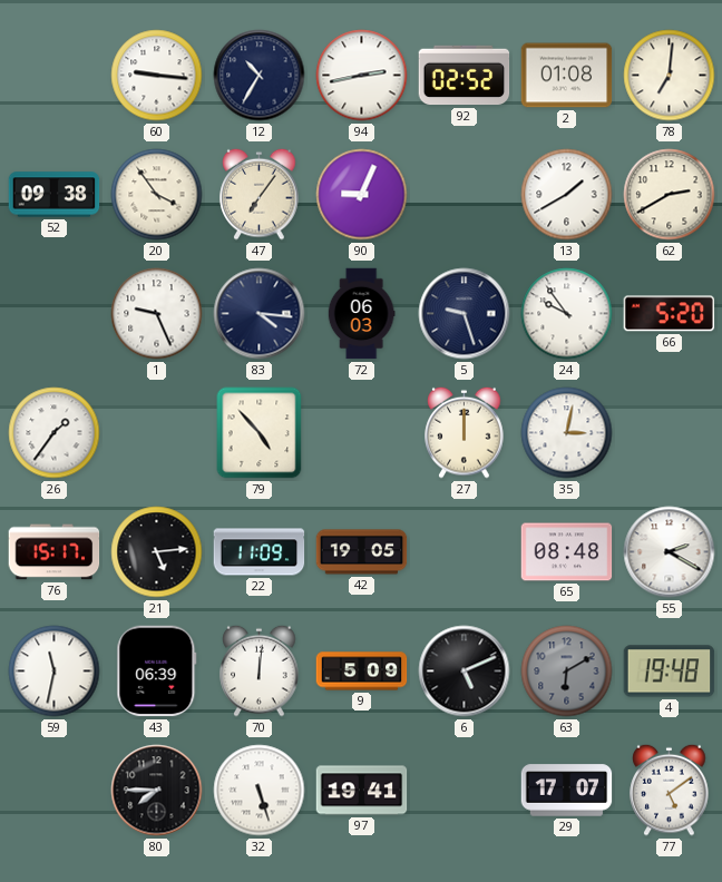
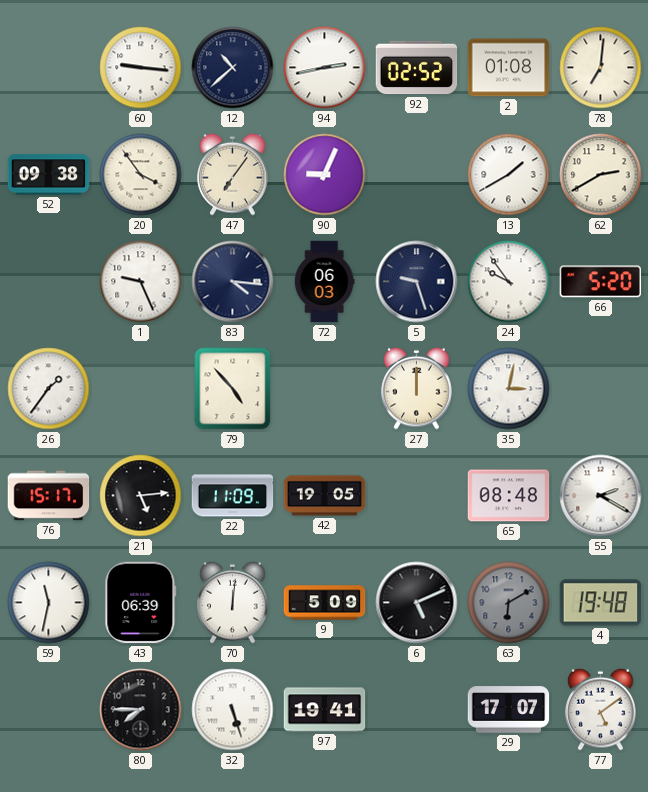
12: 10:35 -> 10:38 (233, 68)
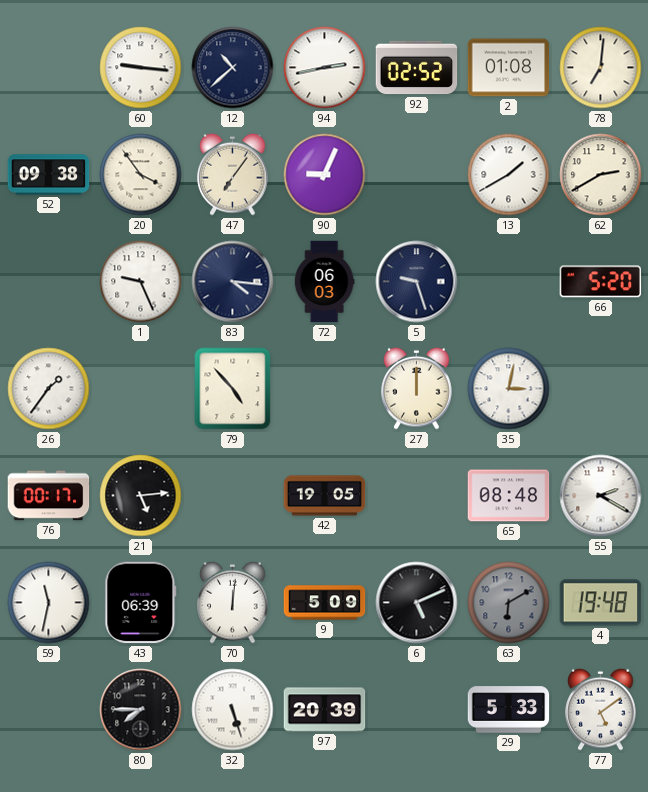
24: 9:54 -> none (509, 282)
76: 15:17 -> 00:17 (49, 496)
22: 11:09 -> none (233, 496)
97: 19:41 -> 20:39 (325, 710)
29: 17:07 -> 5:33 (509, 710)
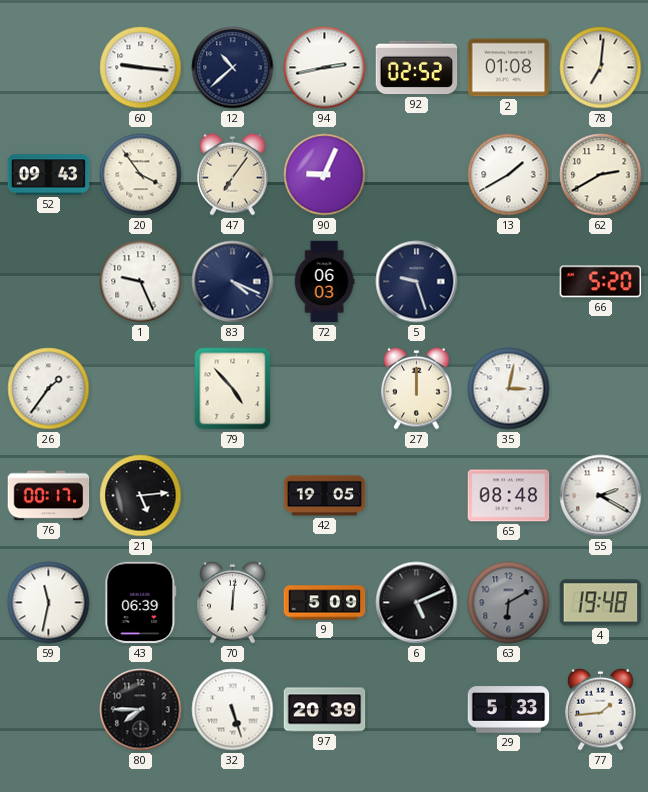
52: 09:38 -> 09:43 (49, 175)
83: 4:16 -> 4:19 (233, 282)
77: 5:09 -> 1:44 (601, 709)
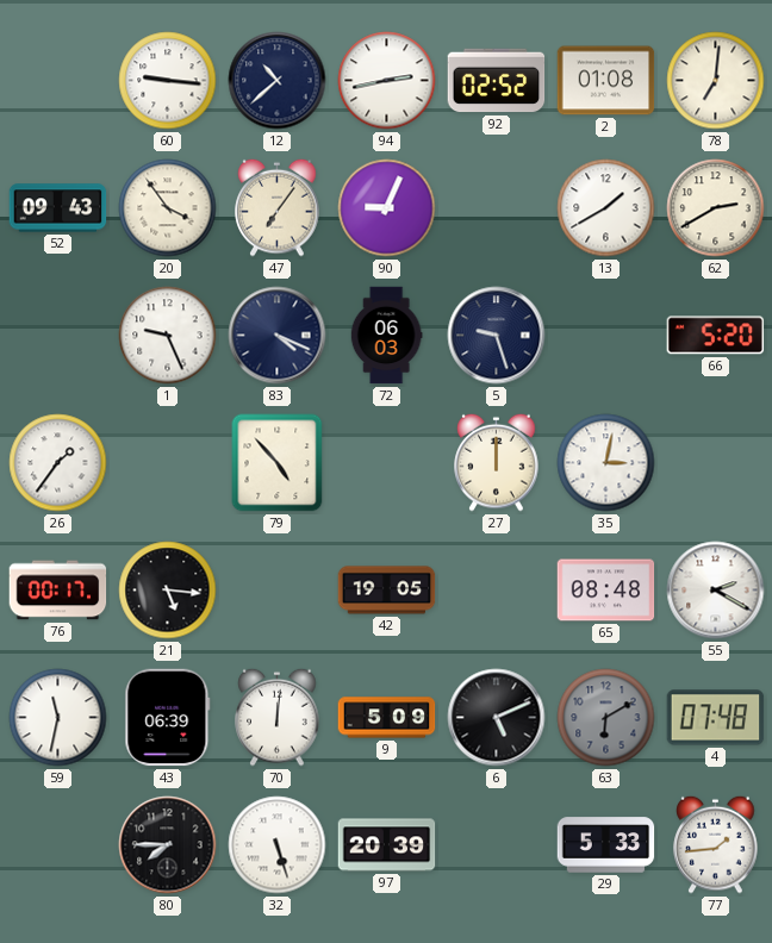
21: 5:14 -> 5:16 (168, 591)
4: 19:48 -> 07:48 (716, 718)
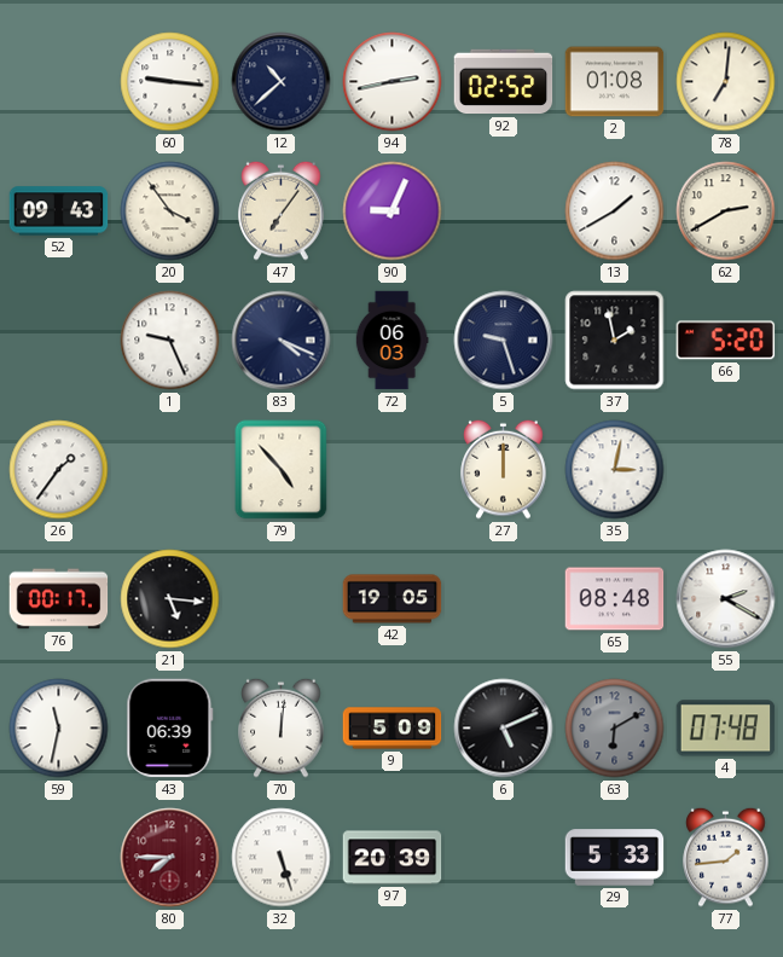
37: none -> 1:58 (615, 341)
80 dial: black -> burgundy (170, 858)
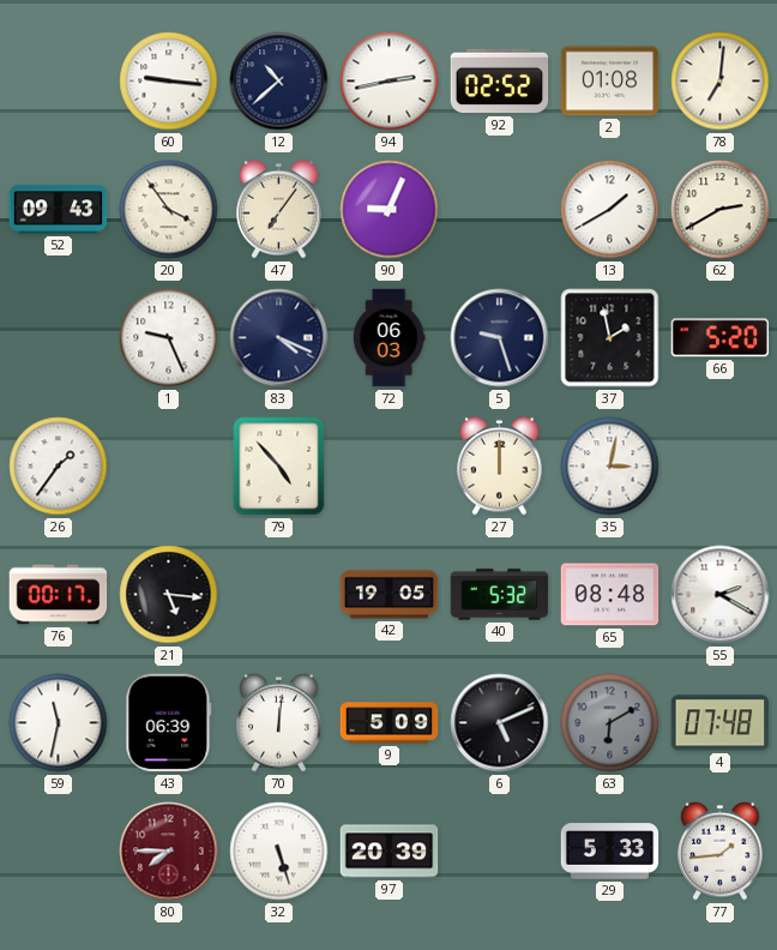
40: none -> 5:32 (500, 595)
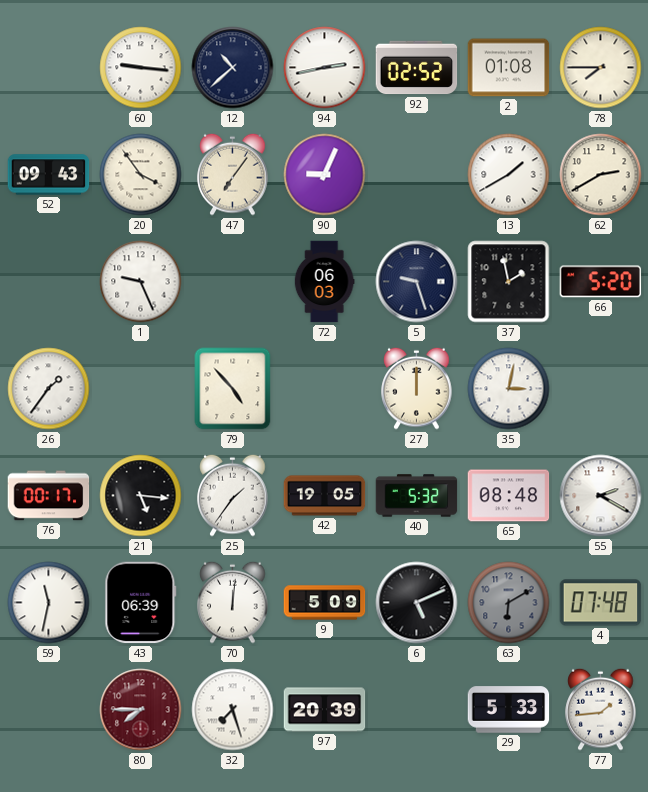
78: 7:01 -> 7:45 (601, 68)
83: 4:19 -> none (279, 338)
25: none -> 1:36 (233, 495)
32: 5:27 -> 7:27 (233, 710)
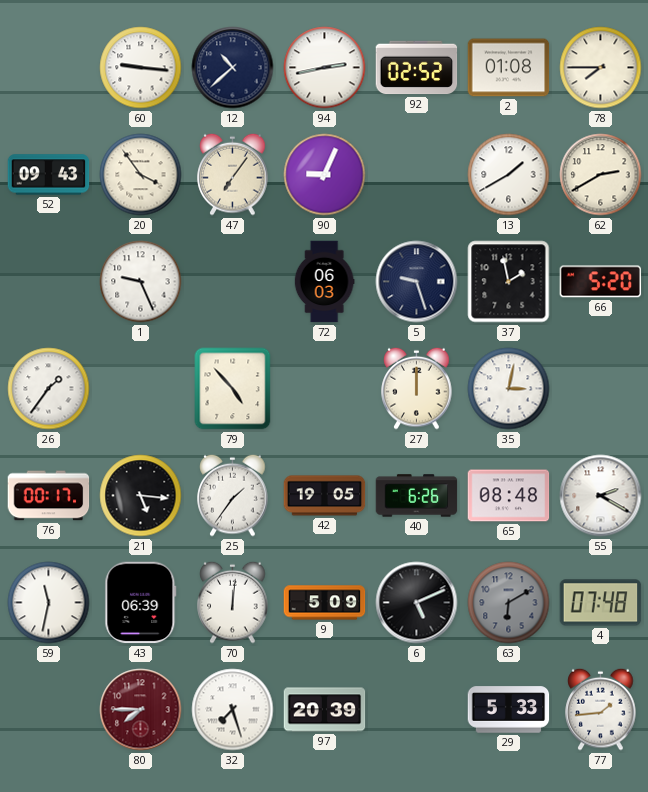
40: 5:32 -> 6:26 (417, 496)
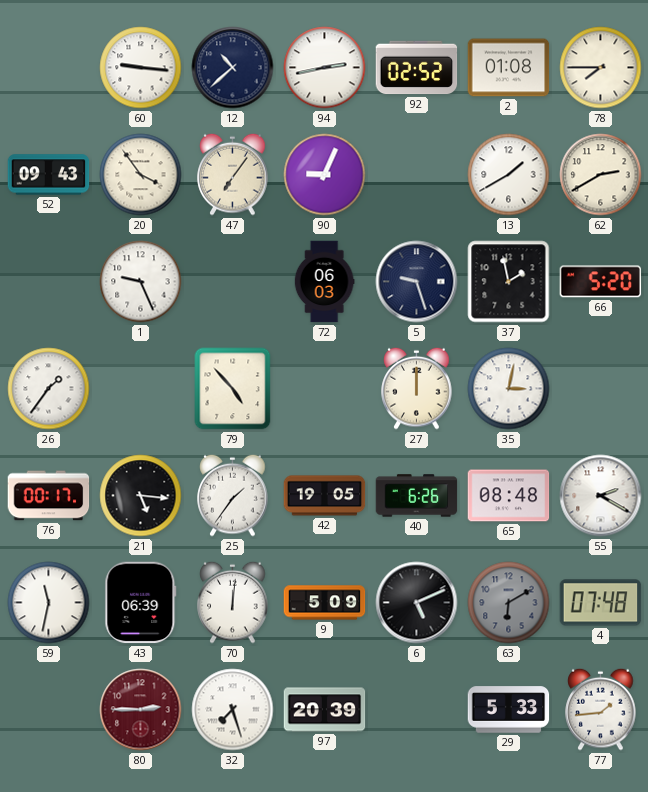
80: 7:45 -> 2:45 (141, 710)
